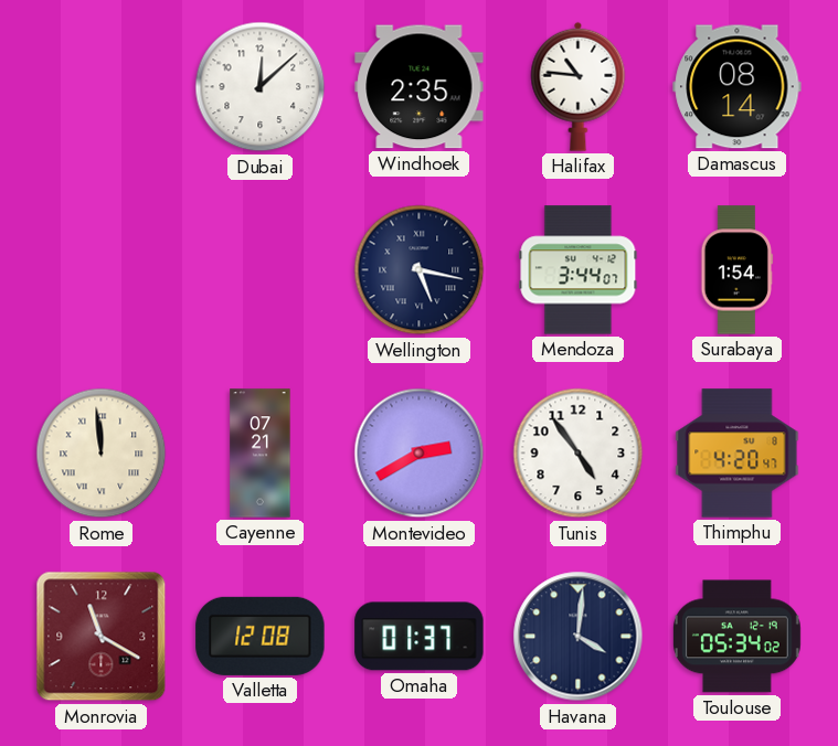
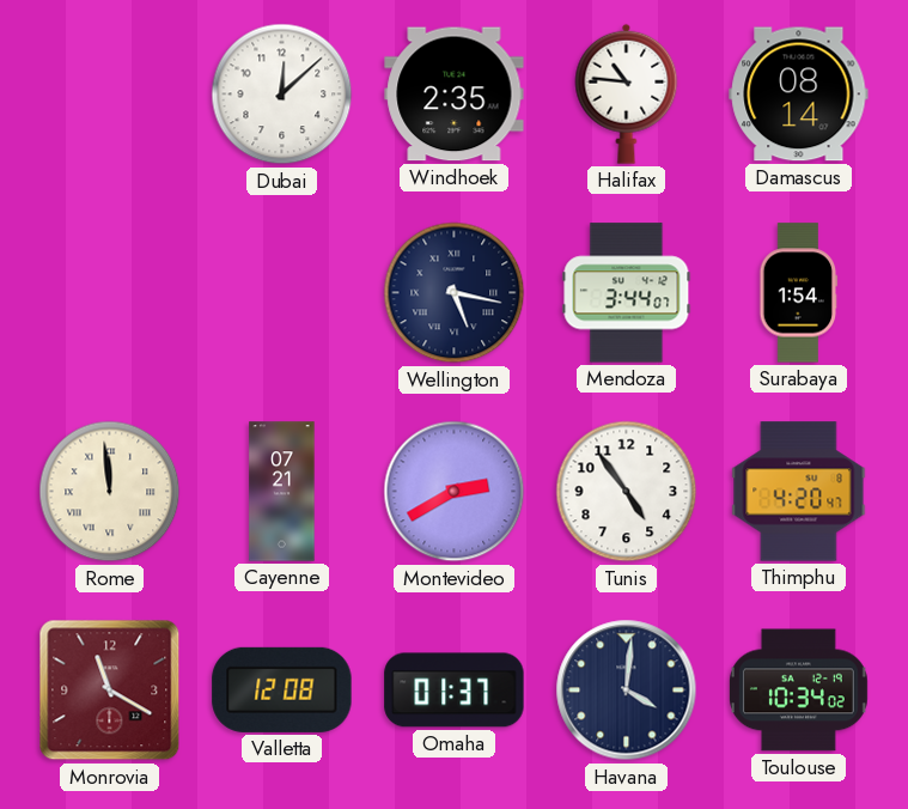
Toulouse: 05:34 -> 10:34 (798, 691)
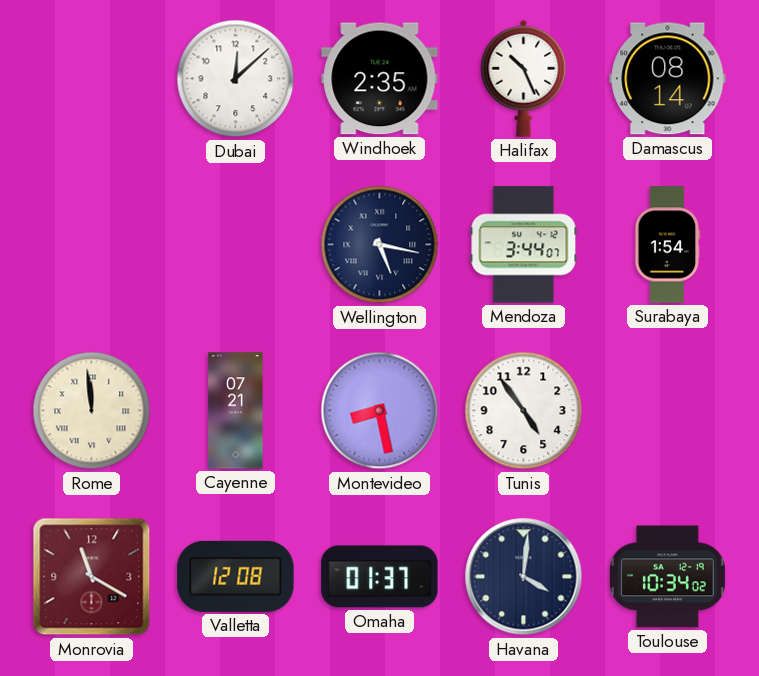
Halifax: 10:46 -> 10:26 (524, 78)
Montevideo: 2:40 -> 8:28 (380, 411)
Thimphu: 4:20 -> none (799, 492)
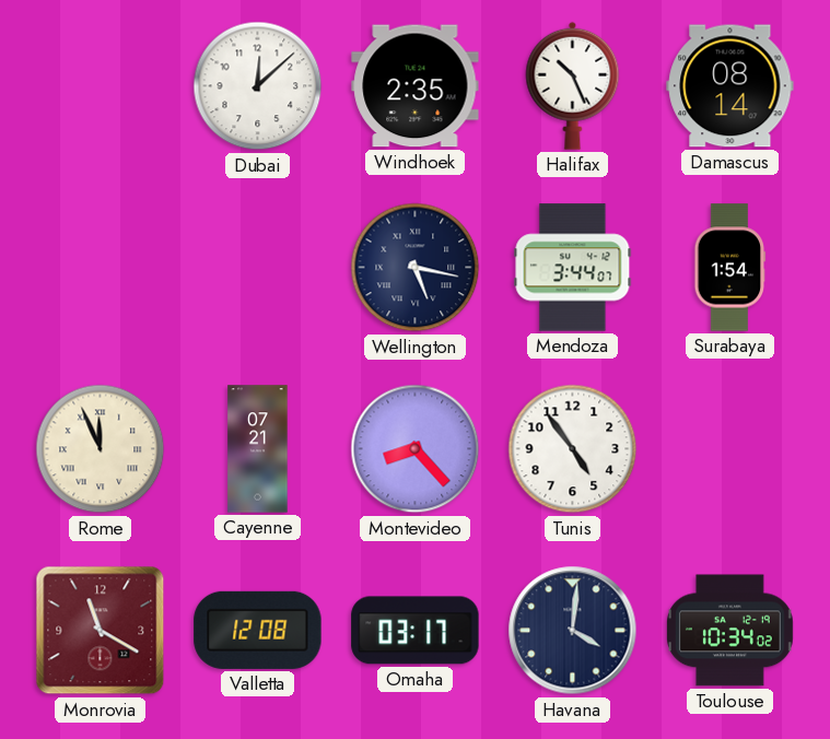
Rome: 11:59 -> 11:56 (101, 449)
Montevideo: 8:28 -> 8:23 (416, 449)
Omaha: 01:37 -> 03:17 (416, 631)
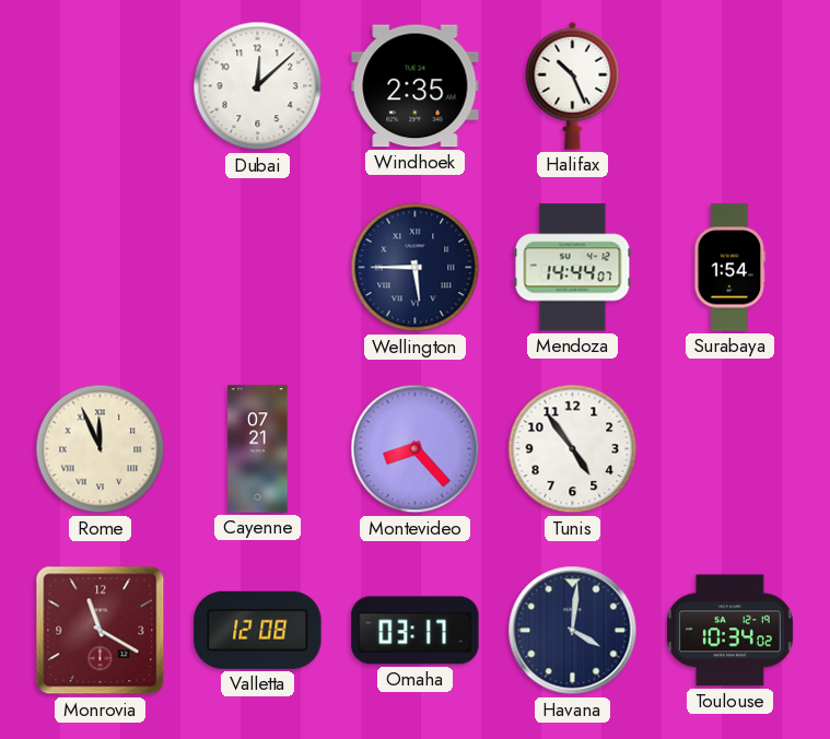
Damascus: 08:14 -> none (730, 86)
Wellington: 5:17 -> 5:45 (416, 268)
Mendoza: 3:44 -> 14:44 (573, 268)
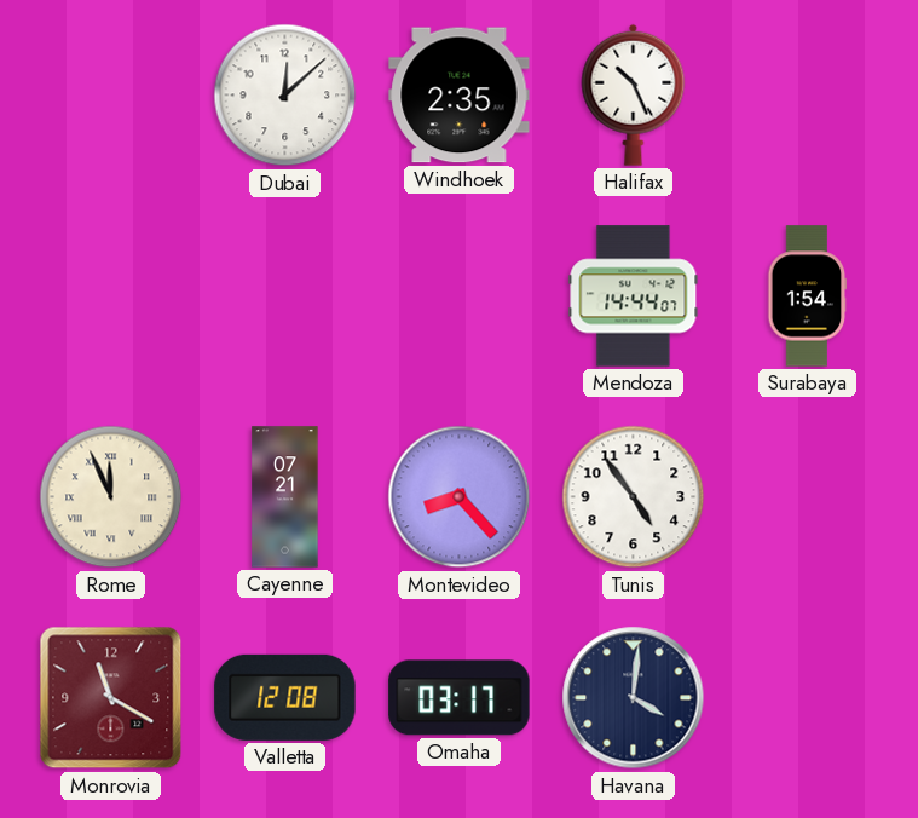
Wellington: 5:45 -> none (416, 268)
Toulouse: 10:34 -> none (729, 631)
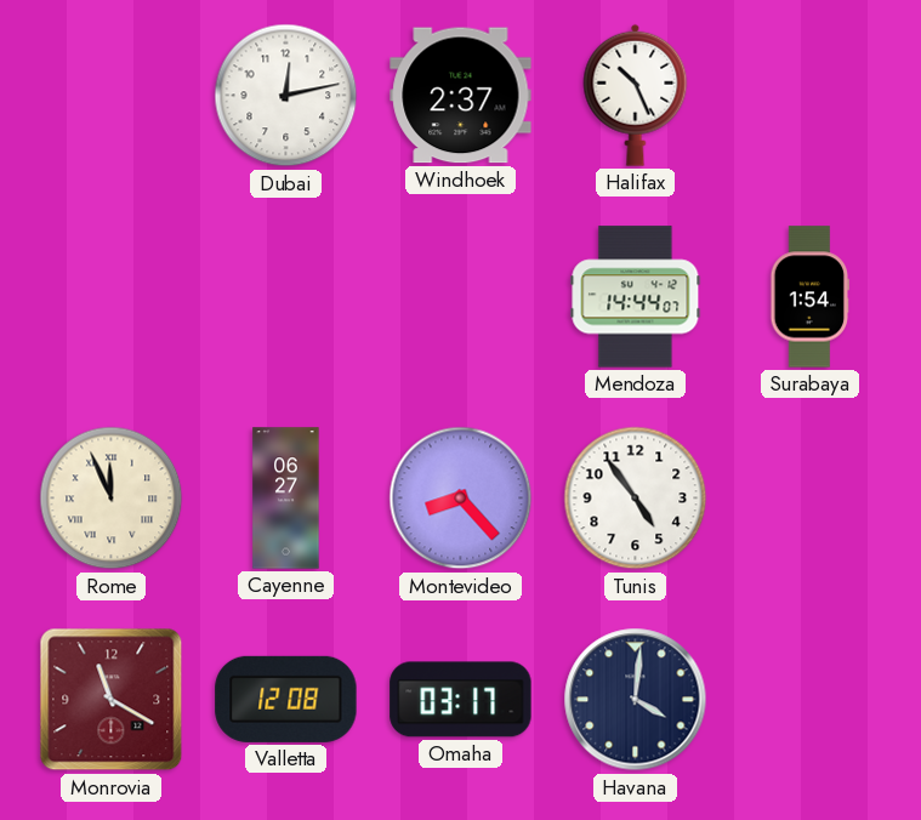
Dubai: 12:08 -> 12:13 (286, 96)
Windhoek: 2:35 -> 2:37 (461, 96)
Cayenne: 07:21 -> 06:27 (286, 499)
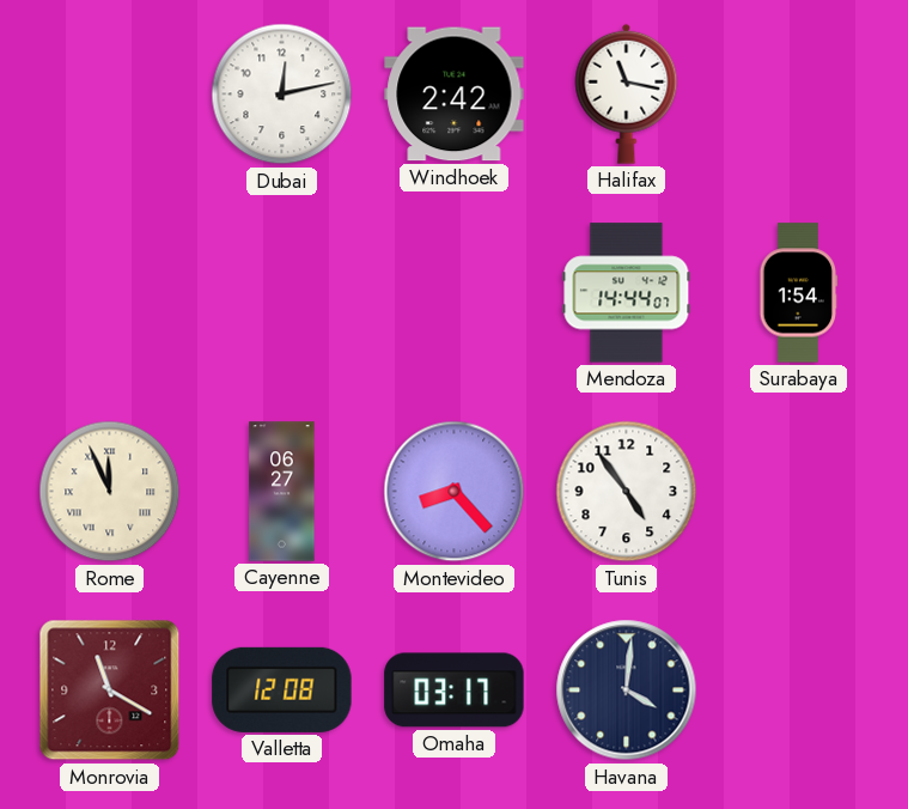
Windhoek: 2:37 -> 2:42 (455, 95)
Halifax: 10:26 -> 11:17 (627, 93)
